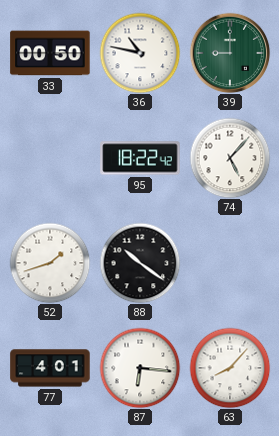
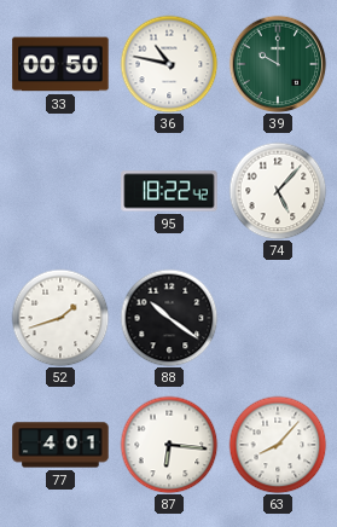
39: 9:00 -> 10:00 (278, 64)
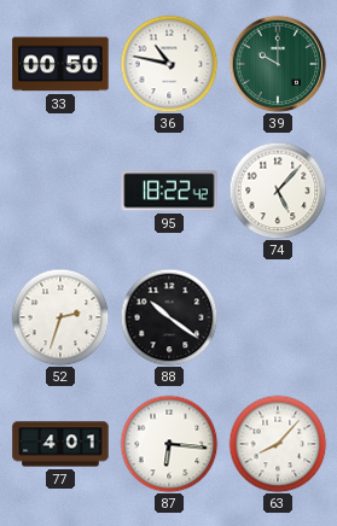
52: 1:42 -> 2:33 (60, 317)
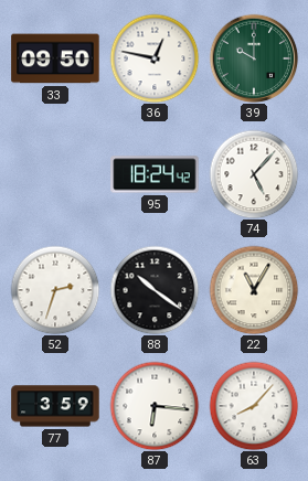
33: 00:50 -> 09:50 (55, 58)
36: 10:47 -> 12:47 (155, 58)
95: 18:22 -> 18:24 (155, 174)
22: none -> 11:05 (254, 290)
77: 4:01 -> 3:59 (55, 406)
